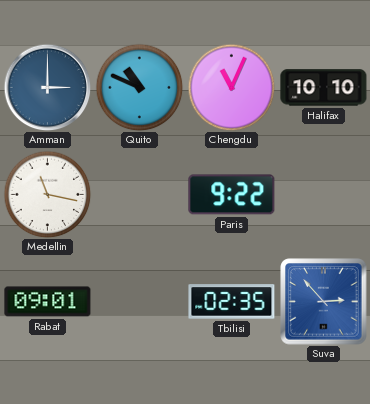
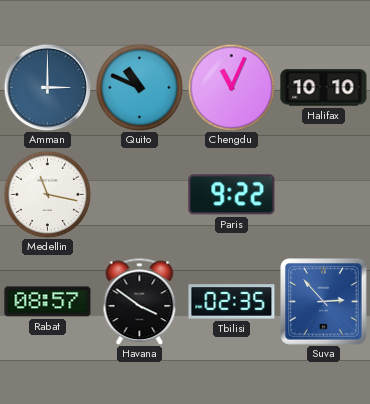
Rabat: 09:01 -> 08:57 (48, 302)
Havana: none -> 3:51 (140, 301)
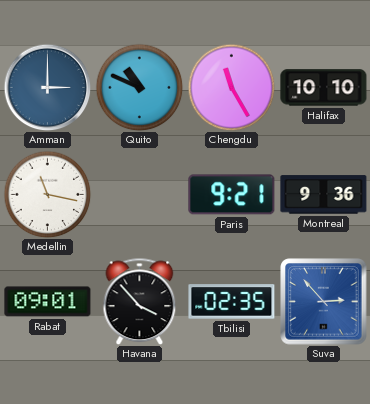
Chengdu: 11:04 -> 11:25 (231, 87)
Paris: 9:22 -> 9:21 (232, 195)
Montreal: none -> 9:36 (324, 195)
Rabat: 08:57 -> 09:01 (48, 302)
Havana: 3:51 -> 3:53 (140, 301)
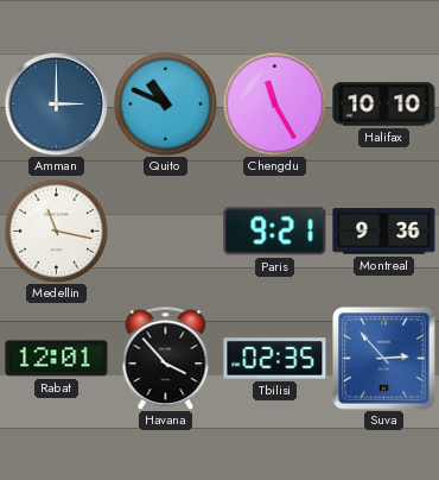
Rabat: 09:01 -> 12:01 (57, 359)
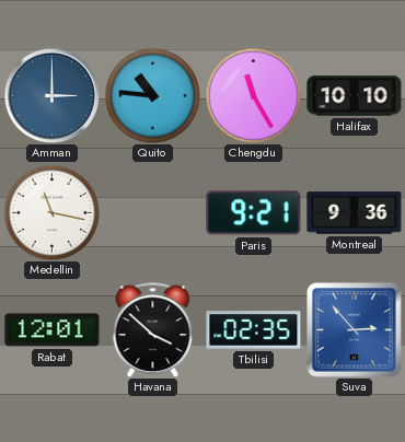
Quito: 10:49 -> 10:46 (152, 95)
Havana: 3:53 -> 3:52 (153, 329)
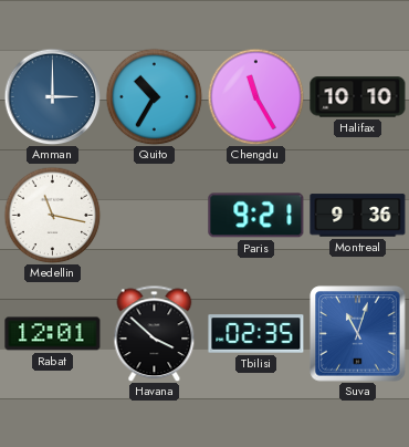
Quito: 10:46 -> 10:35 (154, 96)
Suva: 2:53 -> 11:03 (358, 334)
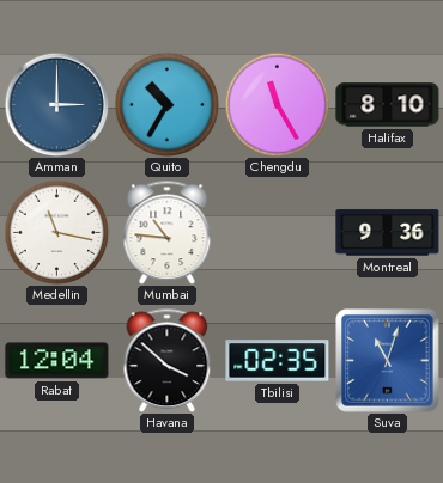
Halifax: 10:10 -> 8:10 (388, 105)
Mumbai: none -> 10:46 (168, 232)
Paris: 9:21 -> none (256, 216)
Rabat: 12:01 -> 12:04 (57, 361)
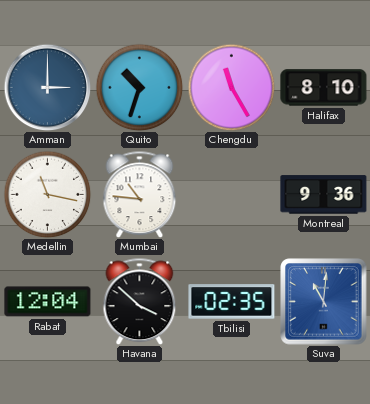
Quito: 10:35 -> 10:33 (139, 87)
Suva: 11:03 -> 11:01 (324, 302)
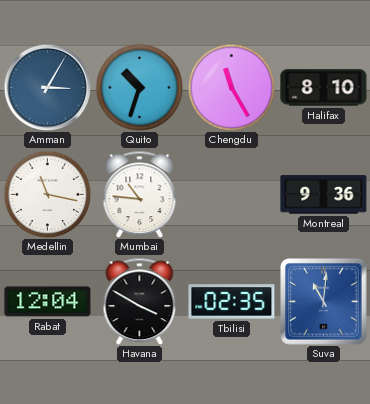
Amman: 3:00 -> 3:05 (47, 87)
Havana: 3:52 -> 3:50 (140, 301)
